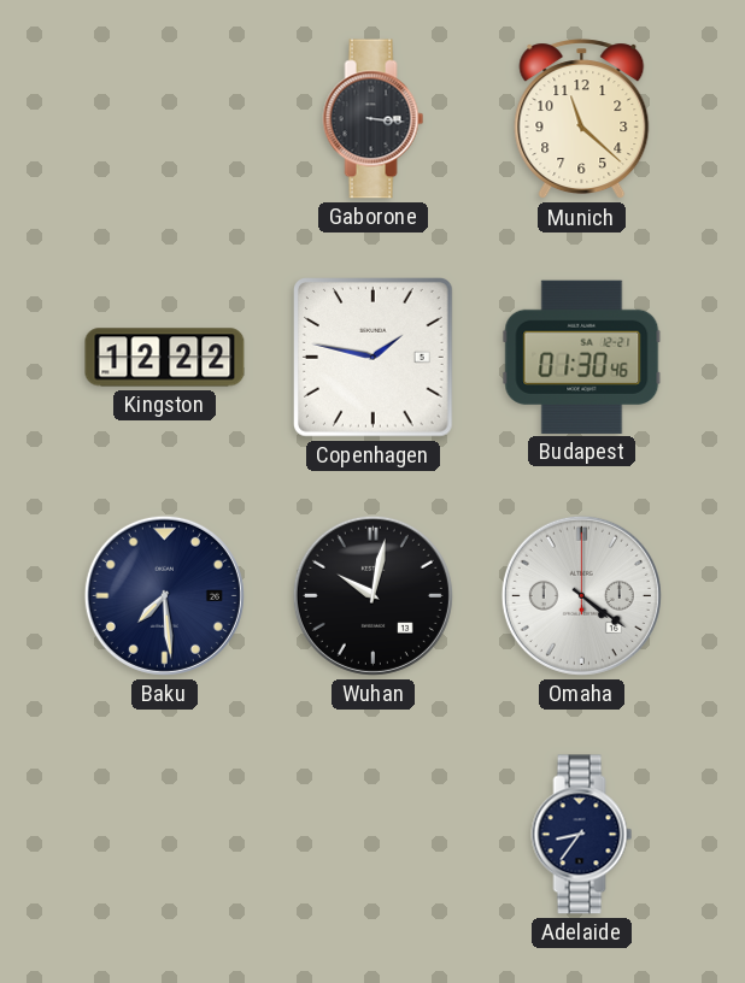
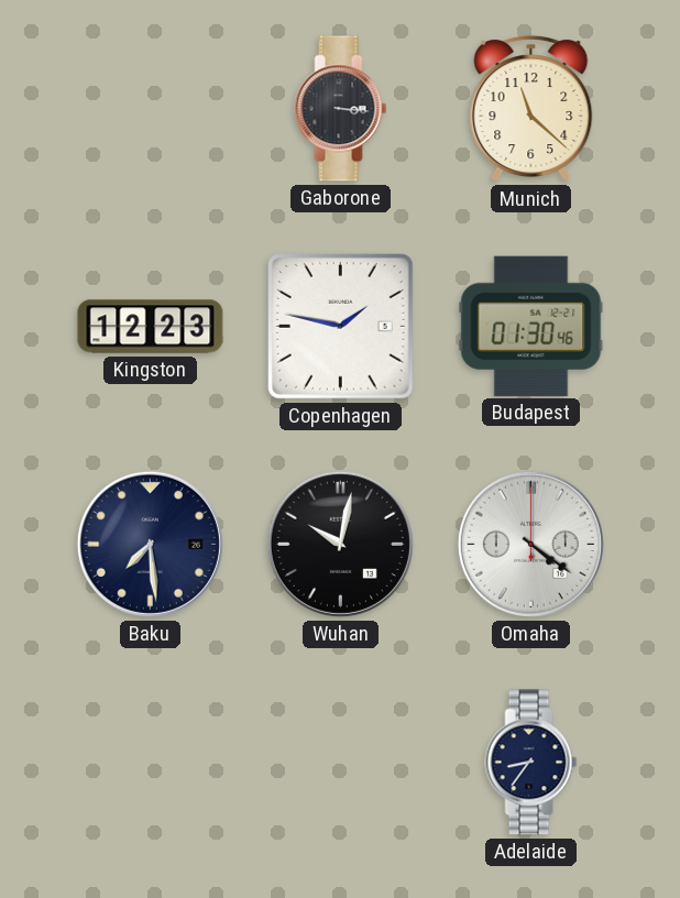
Kingston: 12:22 -> 12:23 (151, 327)
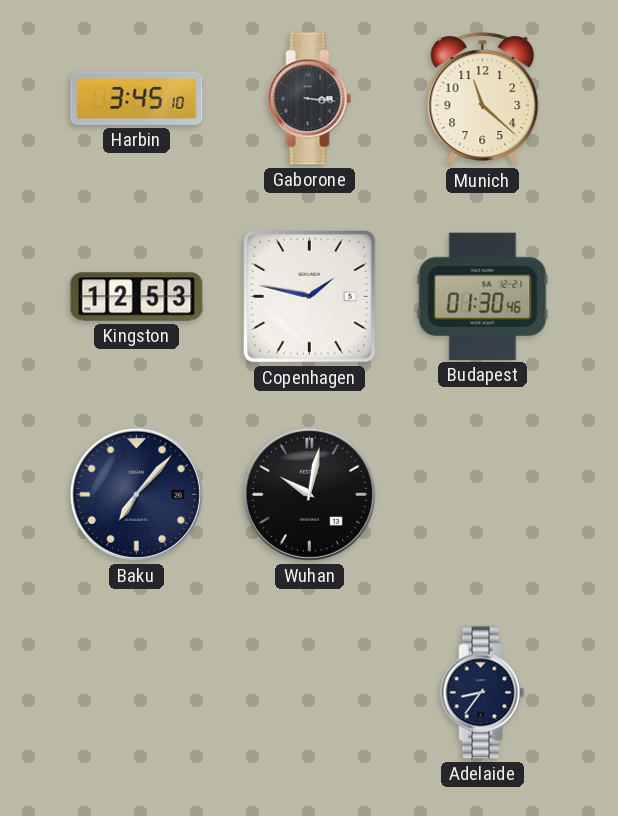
Harbin: none -> 3:45 (137, 98)
Kingston: 12:23 -> 12:53 (137, 297)
Baku: 7:29 -> 7:07 (136, 494)
Omaha: 4:21 -> none (530, 544)
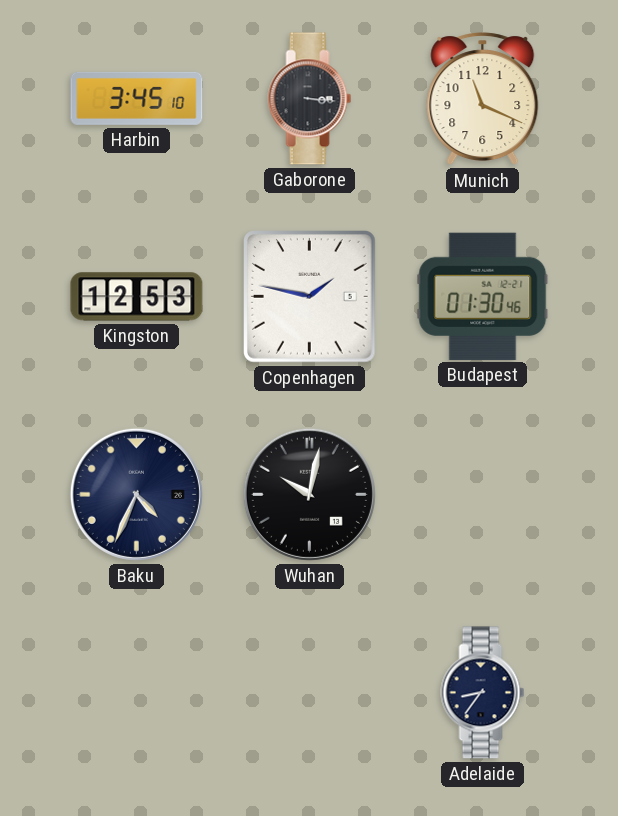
Munich: 11:22 -> 11:19 (483, 99)
Baku: 7:07 -> 4:34 (136, 494)
